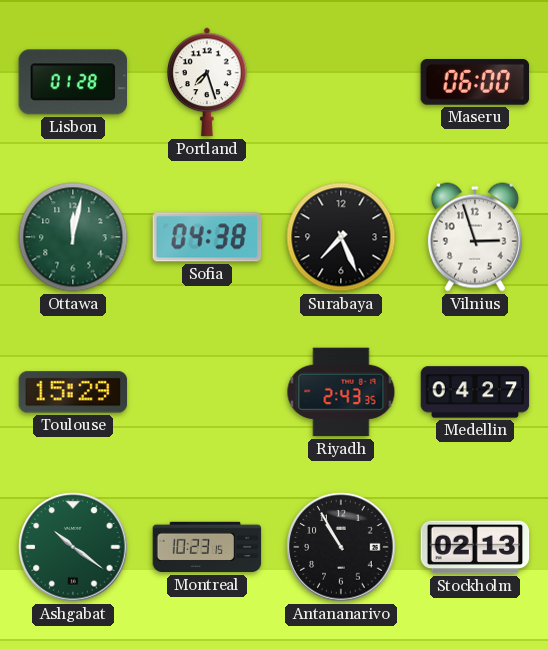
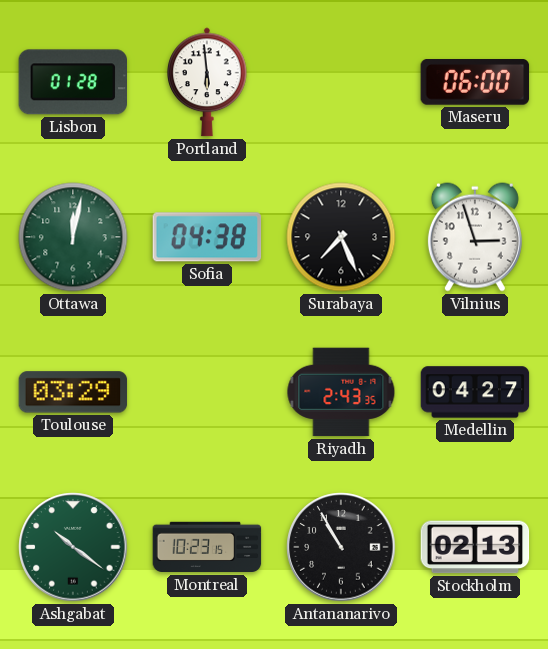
Portland: 7:27 -> 5:59 (208, 82)
Toulouse: 15:29 -> 03:29 (73, 392)
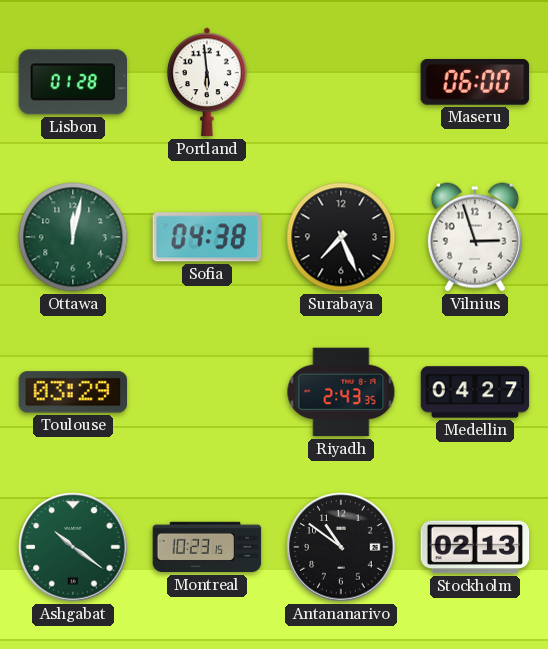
Antananarivo: 10:55 -> 10:51 (341, 547)
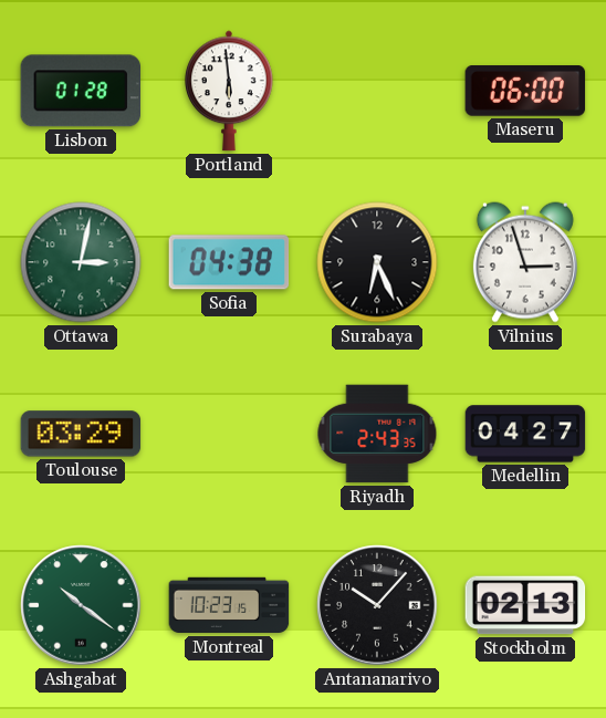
Ottawa: 12:02 -> 3:02 (81, 262)
Surabaya: 7:26 -> 6:26 (377, 262)
Antananarivo: 10:51 -> 10:07 (377, 605)
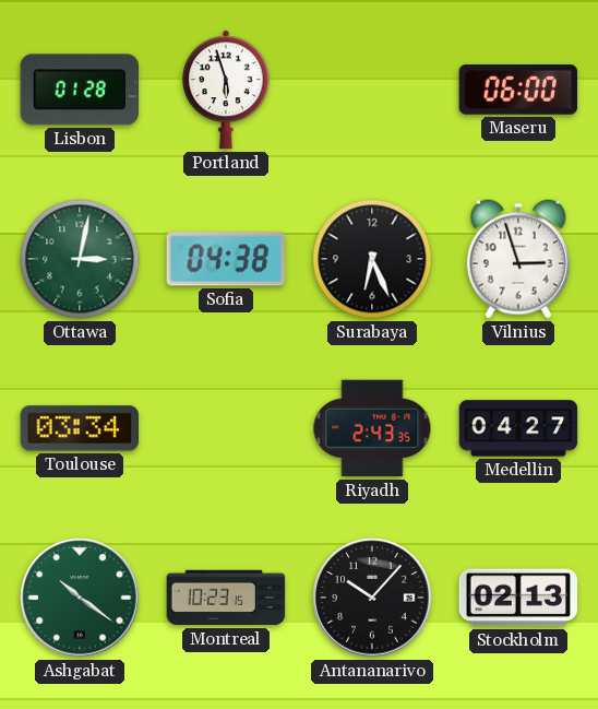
Portland: 5:59 -> 5:57 (227, 90)
Toulouse: 03:29 -> 03:34 (80, 428)
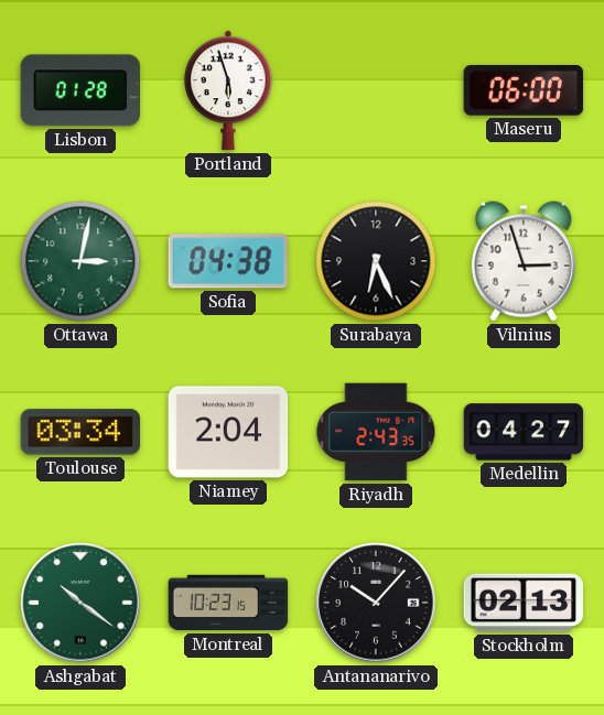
Niamey: none -> 2:04 (228, 432)
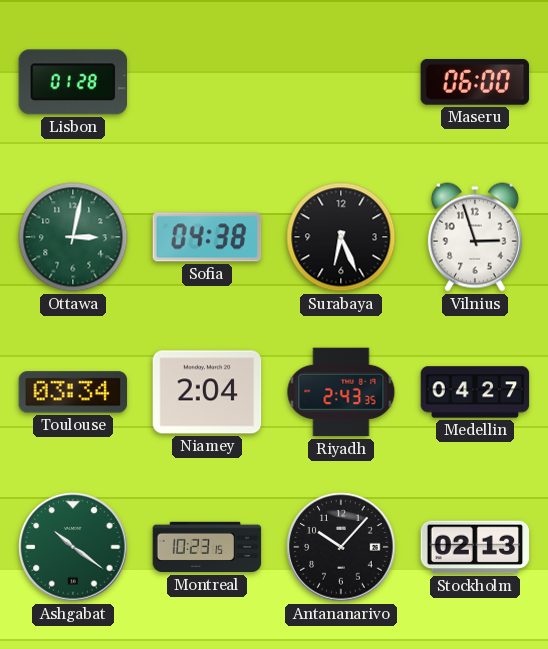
Portland: 5:57 -> none (229, 90)
